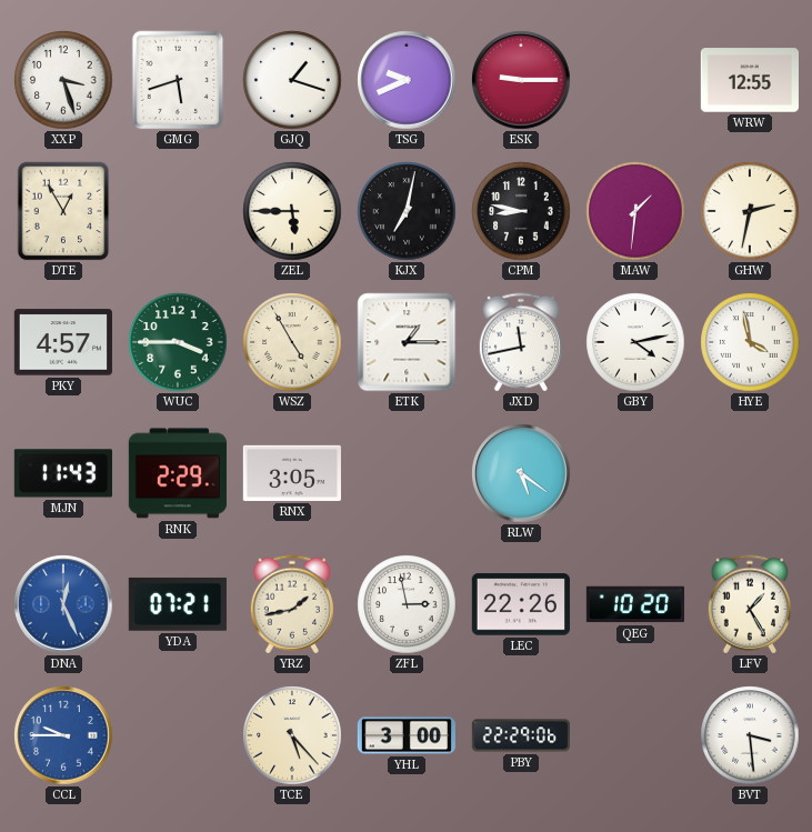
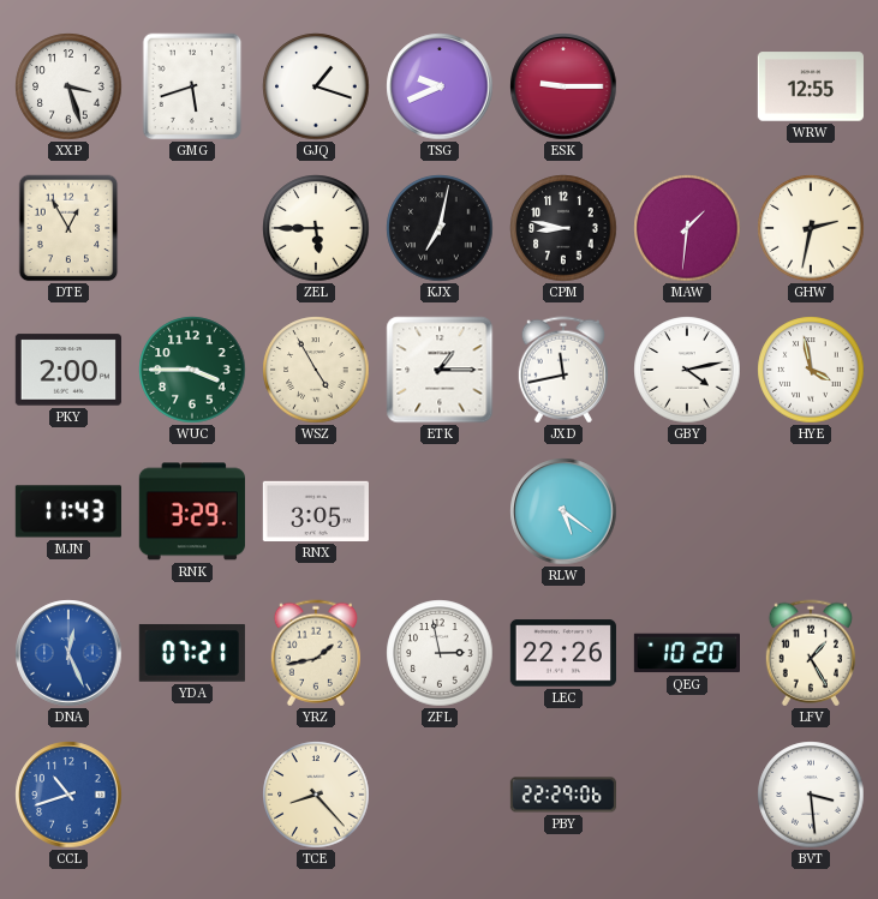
PKY: 4:57 -> 2:00 (68, 370)
RNK: 2:29 -> 3:29 (192, 511)
CCL: 9:45 -> 10:42 (68, 795)
TCE: 5:23 -> 8:23 (316, 795)
YHL: 3:00 -> none (407, 735)
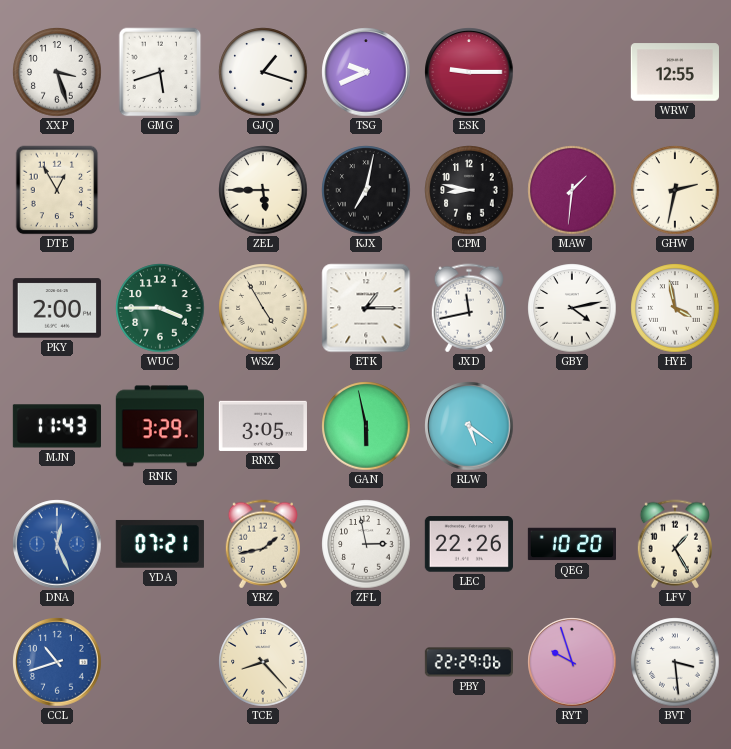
GAN: none -> 5:58 (366, 426)
RYT: none -> 9:57 (572, 662)
